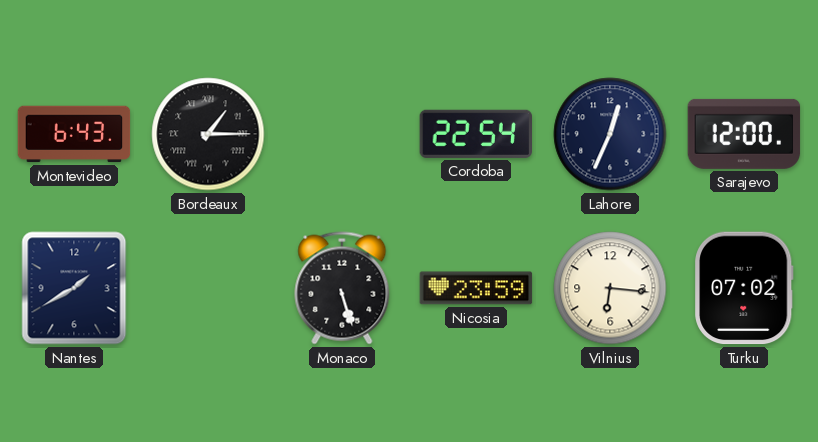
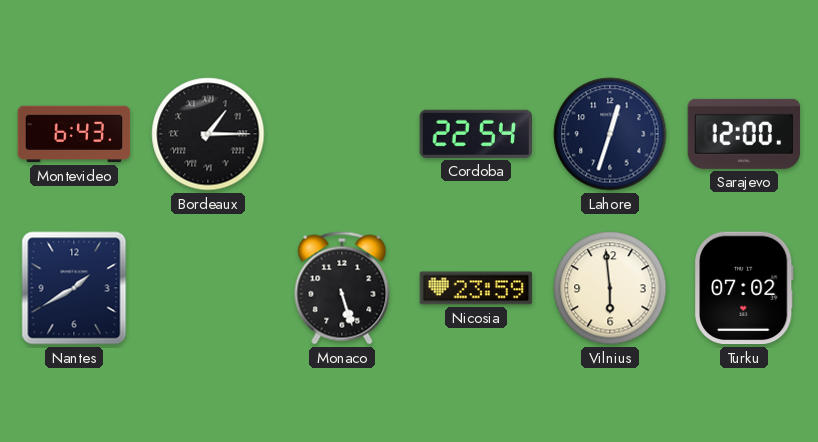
Lahore: 12:34 -> 12:33 (610, 134)
Vilnius: 6:16 -> 5:59 (610, 288)
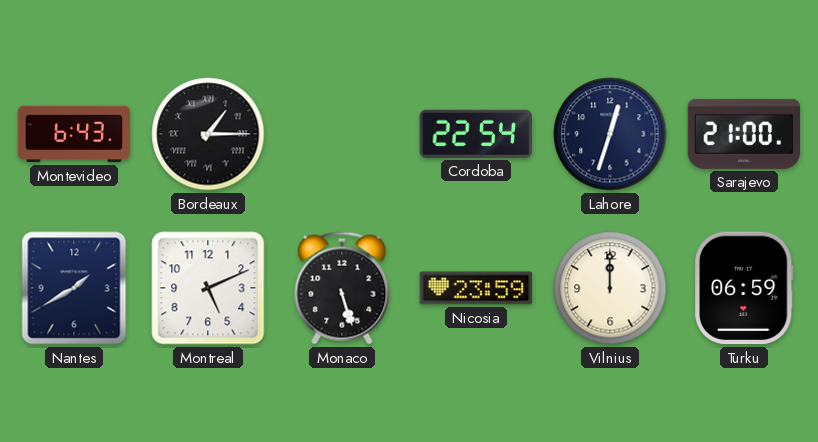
Sarajevo: 12:00 -> 21:00 (744, 134)
Montreal: none -> 5:11 (208, 288)
Vilnius: 5:59 -> 12:00 (610, 288)
Turku: 07:02 -> 06:59 (745, 288)
